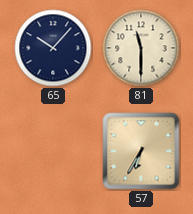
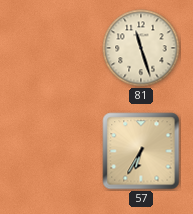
65: 10:07 -> none (53, 48)
81: 11:30 -> 11:27 (141, 48)
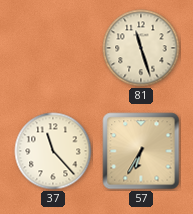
37: none -> 11:23 (53, 151)
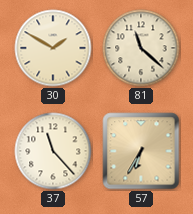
30: none -> 1:50 (53, 48)
81: 11:27 -> 11:22 (141, 48)
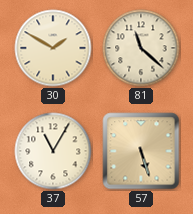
37: 11:23 -> 11:05 (53, 151)
57: 6:35 -> 5:27 (141, 151)
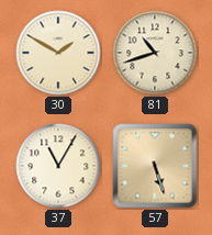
81: 11:22 -> 10:42 (155, 53)
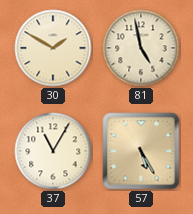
81: 10:42 -> 4:58 (141, 48)
57: 5:27 -> 5:25 (141, 151)
